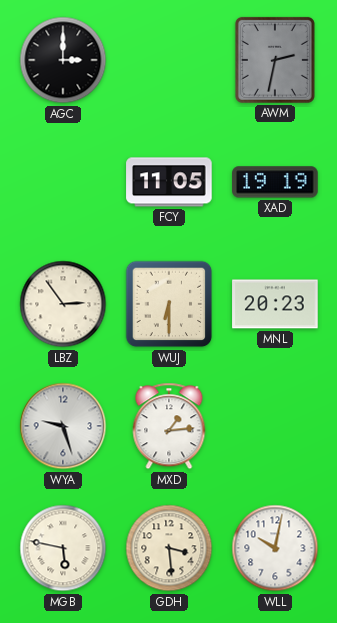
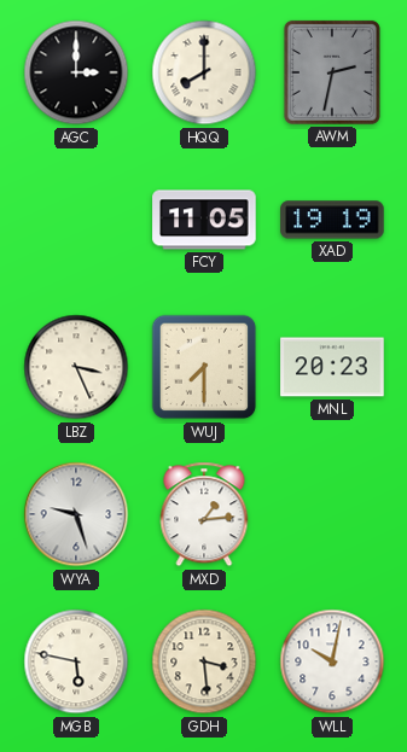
HQQ: none -> 8:00 (204, 72)
LBZ: 2:54 -> 3:26 (76, 367)
WUJ: 6:30 -> 7:30 (204, 367)
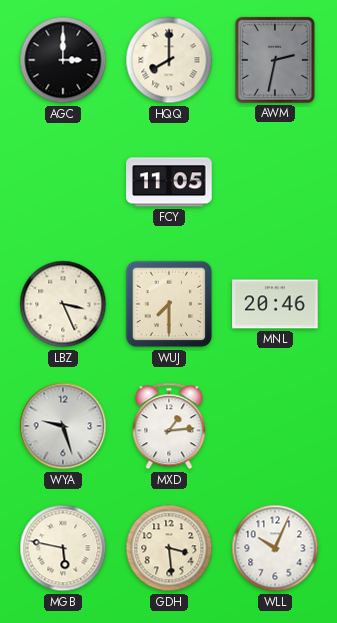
XAD: 19:19 -> none (332, 220)
MNL: 20:23 -> 20:46 (275, 304)
WLL: 10:02 -> 10:04 (275, 548)
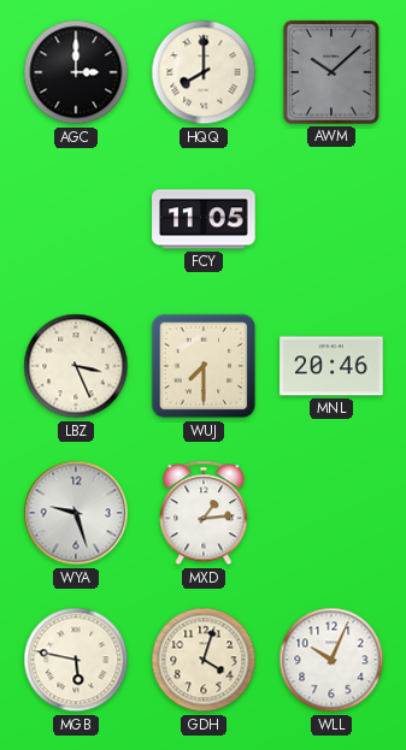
AWM: 2:32 -> 10:08 (331, 72)
GDH: 3:29 -> 4:03 (204, 660)
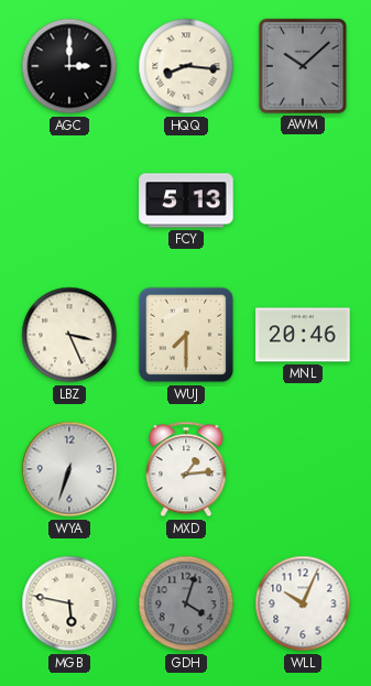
HQQ: 8:00 -> 8:16 (186, 66)
FCY: 11:05 -> 5:13 (186, 200)
WYA: 9:27 -> 6:33 (69, 469)
GDH dial: cream -> grey (186, 603)
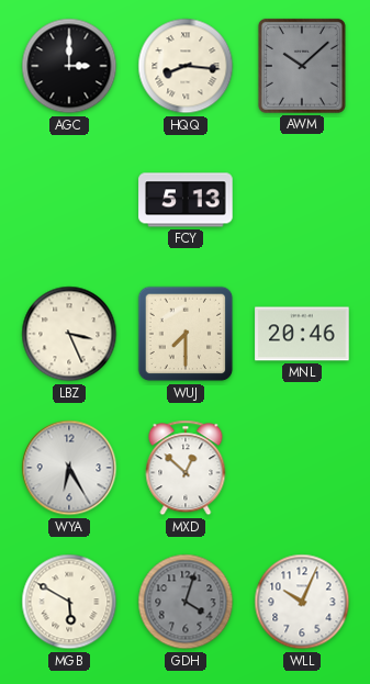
WYA: 6:33 -> 6:25 (69, 468)
MXD: 1:14 -> 12:52 (186, 468)
MGB: 5:47 -> 5:50 (69, 602)
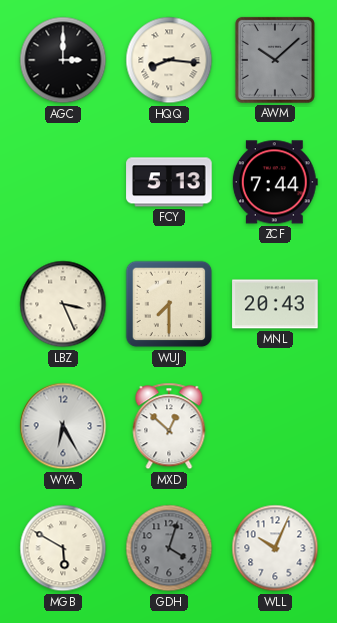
ZCF: none -> 7:44 (275, 182)
MNL: 20:46 -> 20:43 (275, 304)
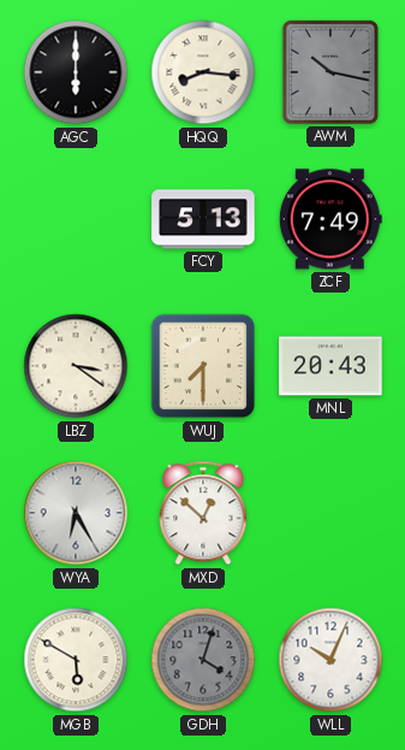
AGC: 3:00 -> 6:00 (76, 72)
AWM: 10:08 -> 10:17 (330, 72)
ZCF: 7:44 -> 7:49 (330, 219)
LBZ: 3:26 -> 3:21 (76, 366)
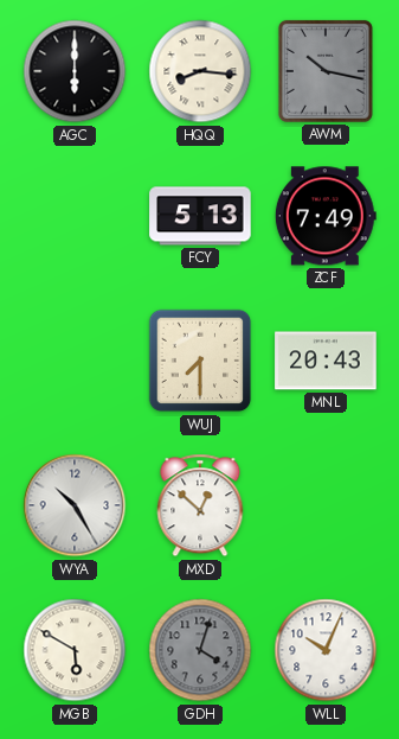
LBZ: 3:21 -> none (76, 366)
WYA: 6:25 -> 10:25 (75, 505)
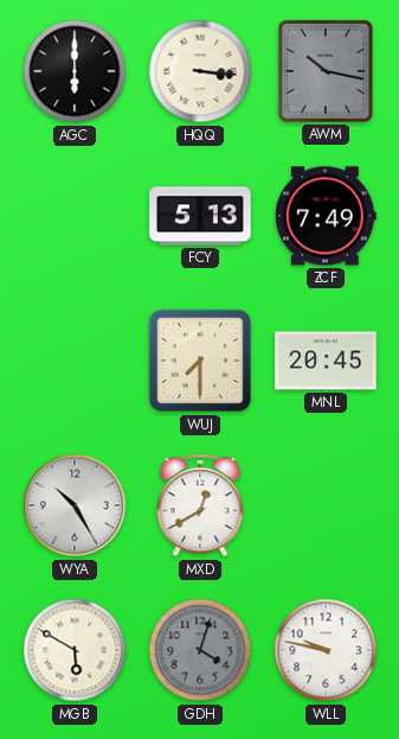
HQQ: 8:16 -> 3:16 (200, 71)
MNL: 20:43 -> 20:45 (326, 361)
MXD: 12:52 -> 12:40 (200, 505)
WLL: 10:04 -> 9:47 (326, 650)
